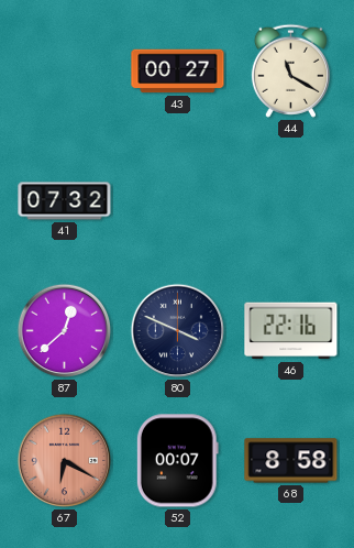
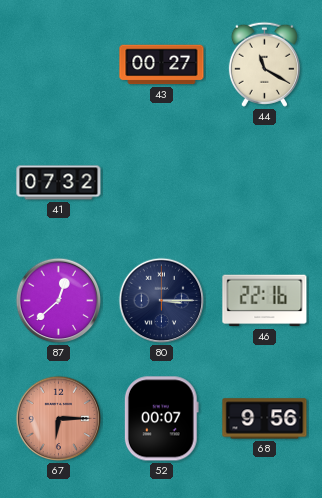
80: 3:49 -> 3:15 (162, 301)
67: 6:20 -> 6:15 (59, 419)
68: 8:58 -> 9:56 (265, 419)
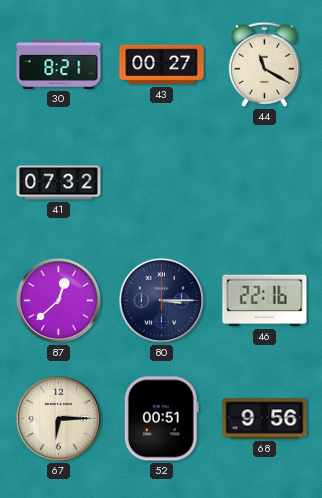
30: none -> 8:21 (59, 64)
67 dial: salmon -> cream (59, 419)
52: 00:07 -> 00:51 (161, 419)
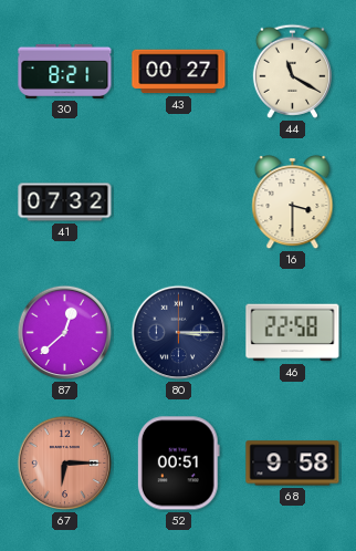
16: none -> 3:30 (293, 202)
46: 22:16 -> 22:58 (293, 333)
67 dial: cream -> salmon (65, 464)
68: 9:56 -> 9:58 (293, 464)
